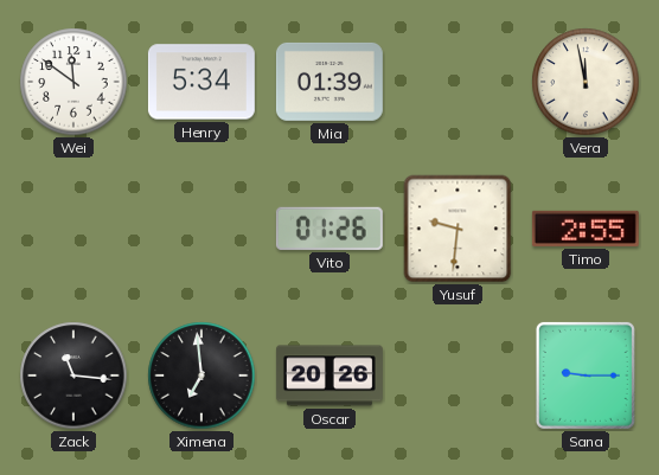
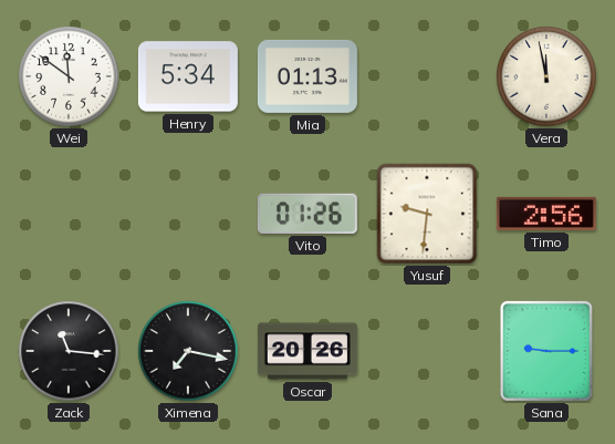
Mia: 01:39 -> 01:13 (307, 76)
Timo: 2:55 -> 2:56 (546, 214)
Ximena: 6:59 -> 7:17 (188, 351)
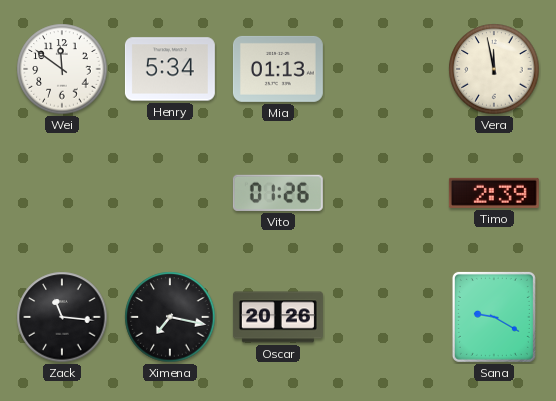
Yusuf: 9:31 -> none (427, 214)
Timo: 2:56 -> 2:39 (494, 193)
Sana: 9:15 -> 9:20 (494, 317)
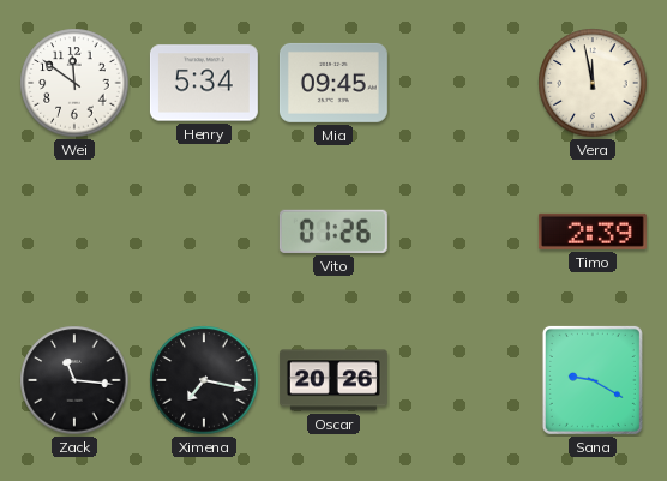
Mia: 01:13 -> 09:45 (333, 83)
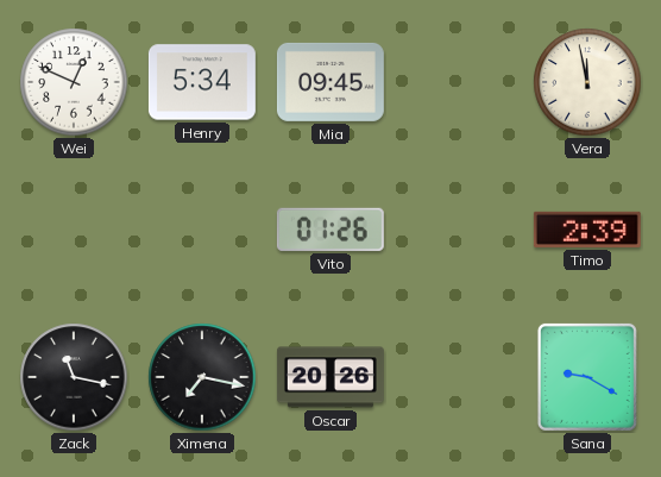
Wei: 11:51 -> 12:49 (74, 82)
Zack: 11:16 -> 11:17 (74, 377)
